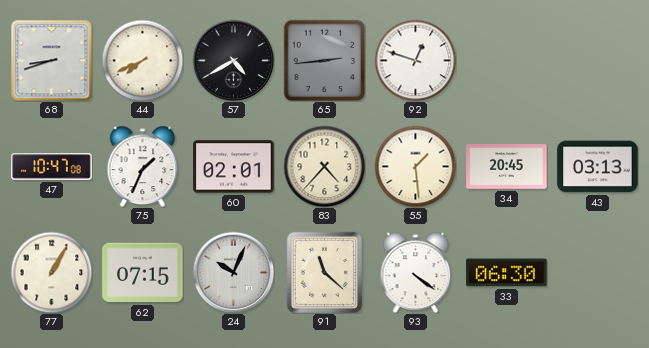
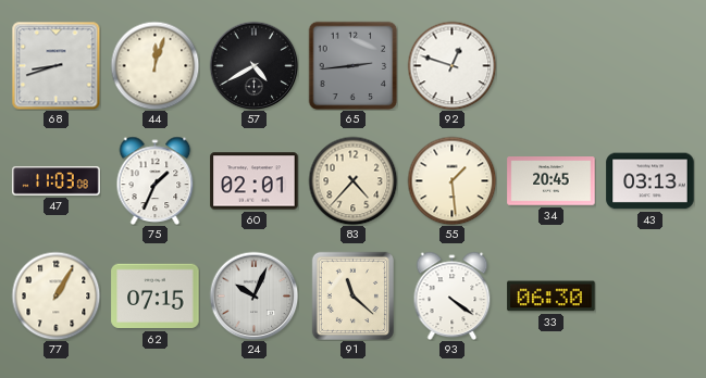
44: 7:41 -> 12:03 (154, 65)
47: 10:47 -> 11:03 (57, 181)
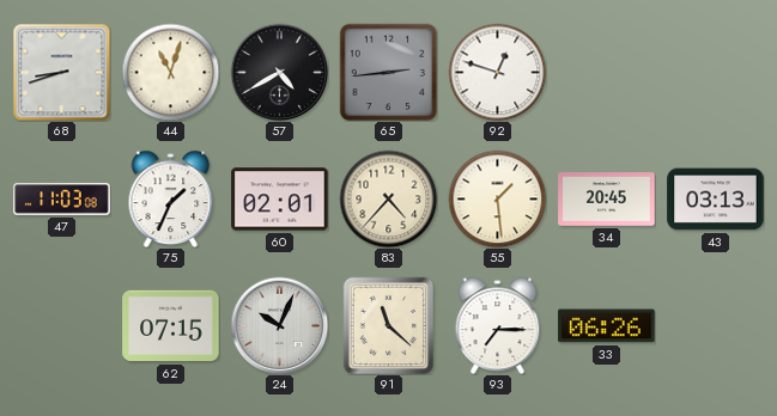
44: 12:03 -> 11:03 (170, 72)
77: 1:05 -> none (55, 295)
93: 4:21 -> 7:15 (498, 325)
33: 06:30 -> 06:26 (607, 326)
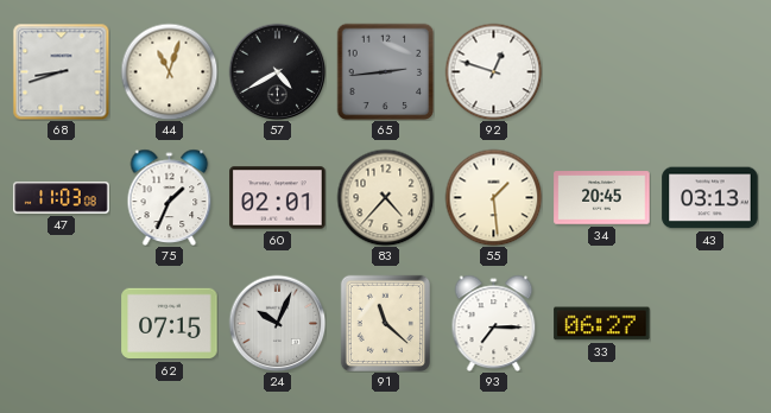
33: 06:26 -> 06:27 (602, 324)
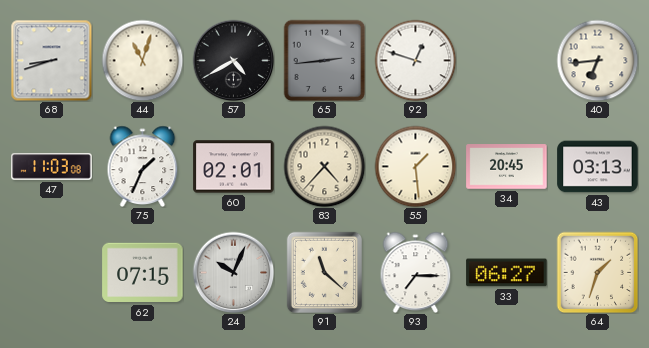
40: none -> 6:44 (597, 60)
64: none -> 1:33 (597, 272)
